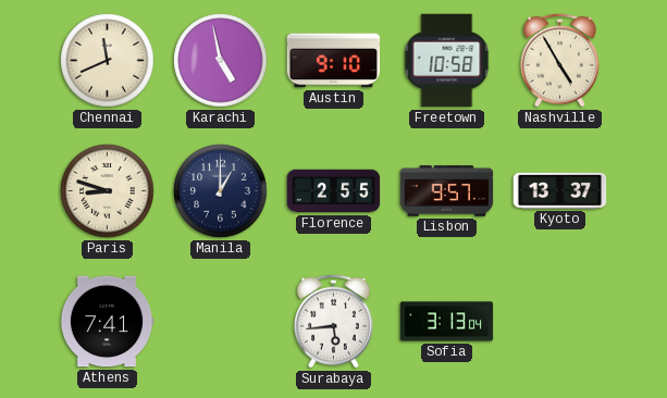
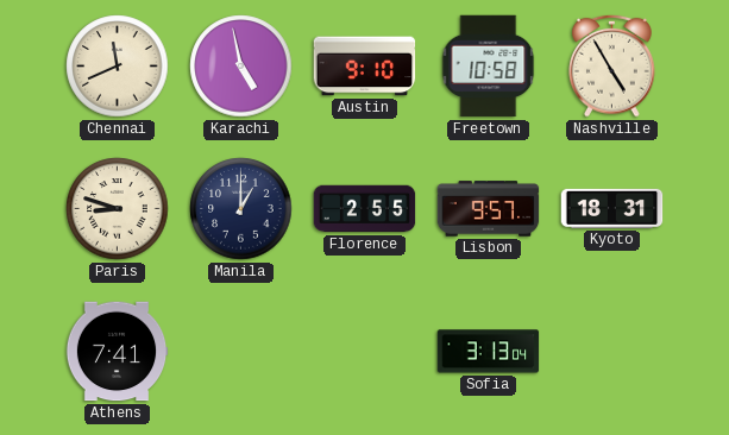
Kyoto: 13:37 -> 18:31 (612, 208)
Surabaya: 5:44 -> none (334, 321)
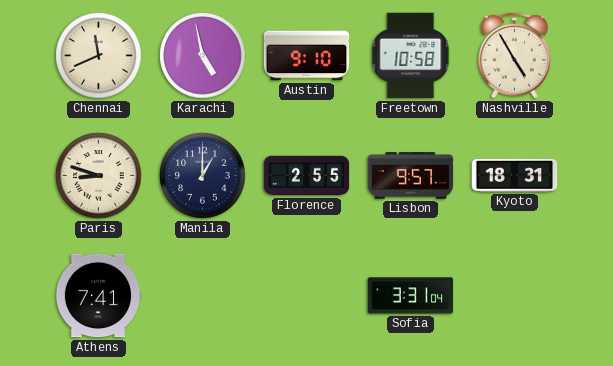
Sofia: 3:13 -> 3:31 (411, 296)
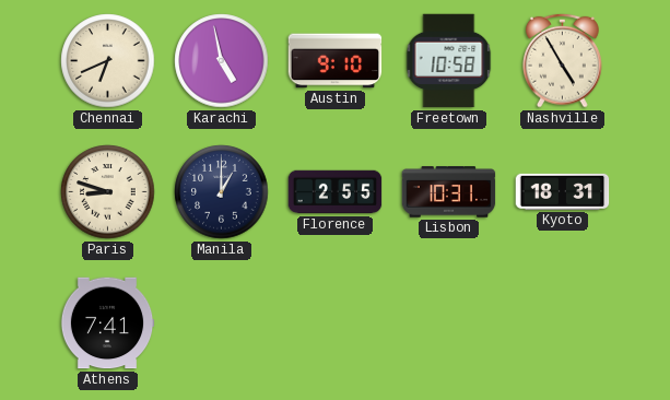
Chennai: 11:41 -> 6:41 (108, 61)
Lisbon: 9:57 -> 10:31 (449, 192)
Sofia: 3:31 -> none (411, 296)
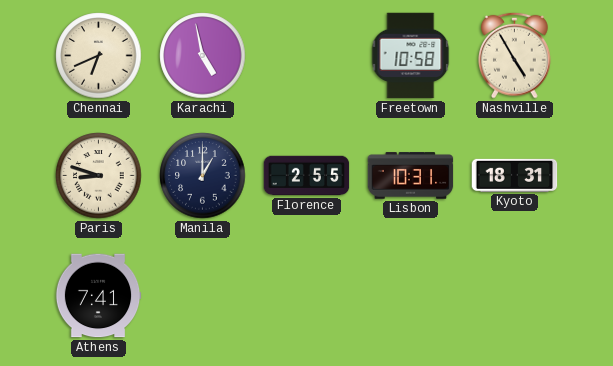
Austin: 9:10 -> none (336, 61)
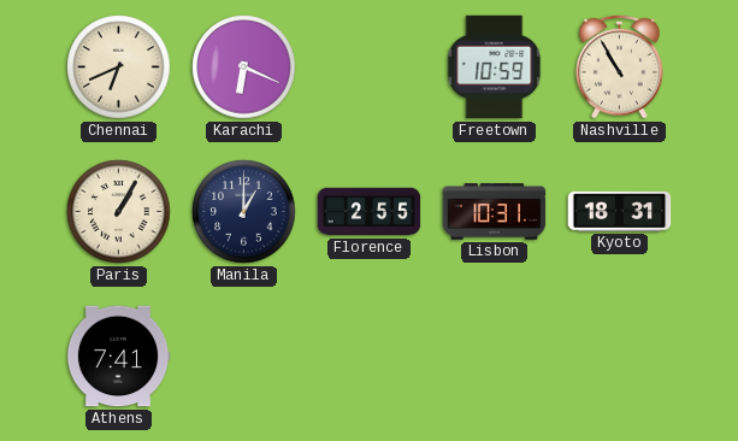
Karachi: 4:58 -> 6:19 (244, 67)
Freetown: 10:58 -> 10:59 (495, 67)
Nashville: 4:55 -> 10:55 (620, 66)
Paris: 8:48 -> 1:05 (119, 212)
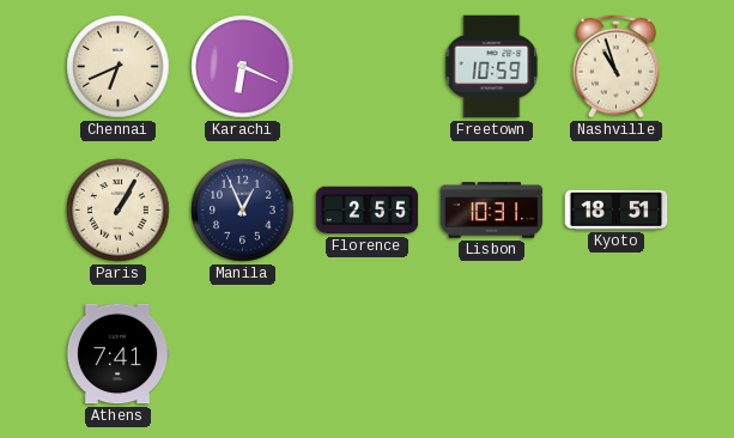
Nashville: 10:55 -> 10:57 (617, 66)
Manila: 1:00 -> 12:56 (243, 211)
Kyoto: 18:31 -> 18:51 (617, 209)
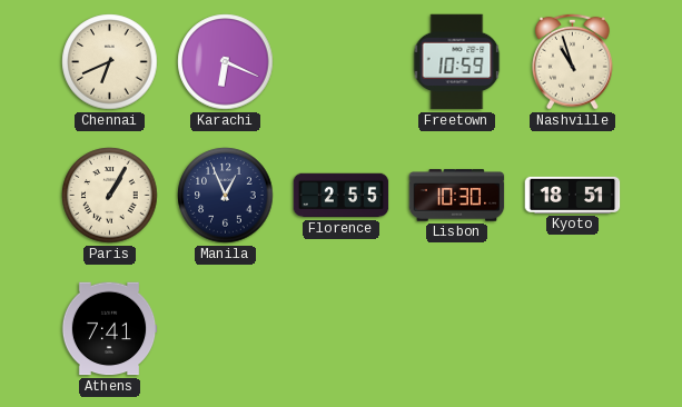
Lisbon: 10:31 -> 10:30 (457, 196)
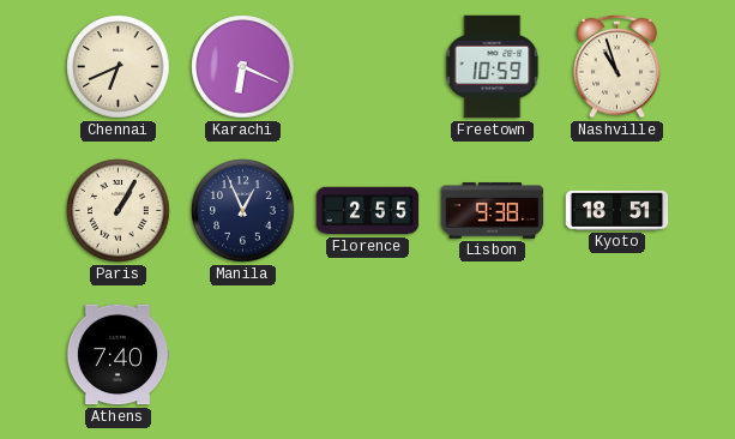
Lisbon: 10:30 -> 9:38 (493, 211)
Athens: 7:41 -> 7:40 (118, 355)
